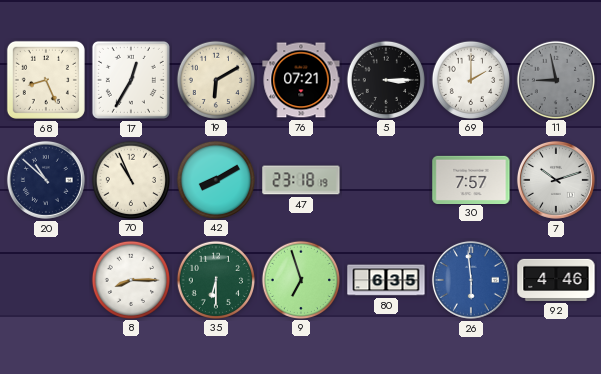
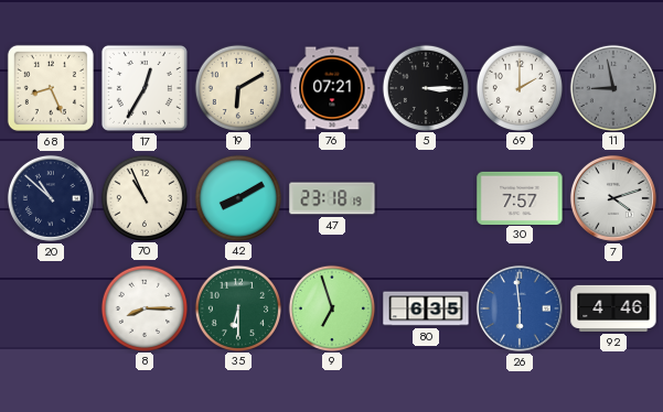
7: 10:12 -> 4:12 (613, 198)
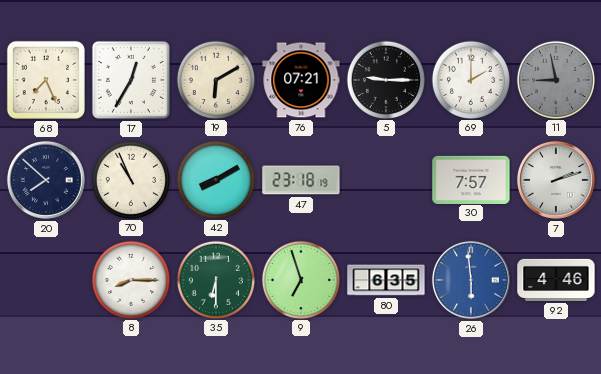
68: 8:26 -> 7:26 (46, 80)
5: 3:15 -> 9:15 (385, 79)
20: 10:52 -> 7:52 (46, 180)
7: 4:12 -> 2:12 (556, 180)
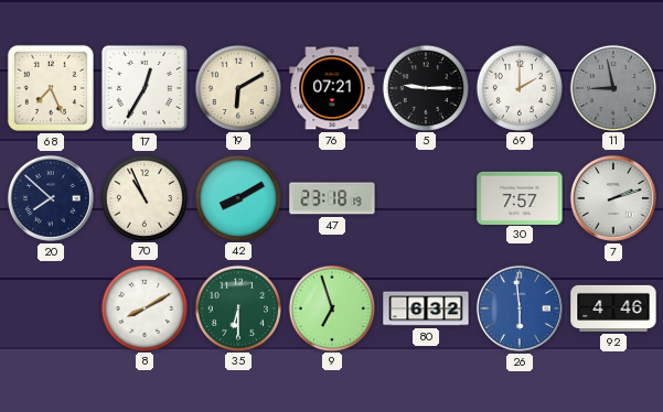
8: 8:15 -> 8:10 (143, 307)
80: 6:35 -> 6:32 (426, 308)
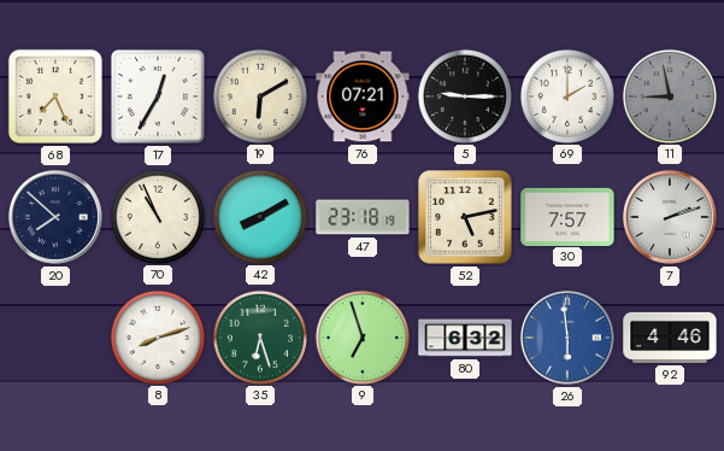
52: none -> 5:13 (465, 217)
8: 8:10 -> 8:12 (157, 336)
35: 6:30 -> 6:27 (259, 336)
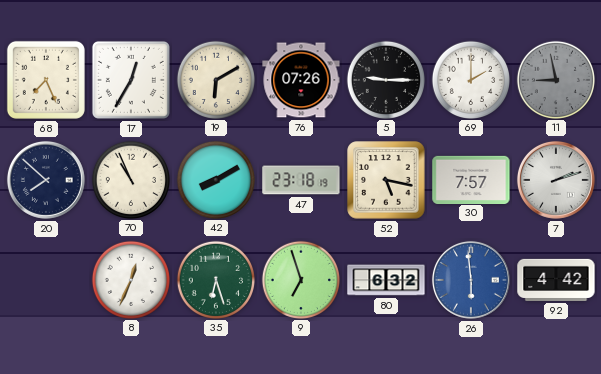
76: 07:21 -> 07:26 (301, 80)
52: 5:13 -> 5:17 (386, 180)
8: 8:12 -> 12:34 (130, 279)
92: 4:46 -> 4:42 (556, 280)
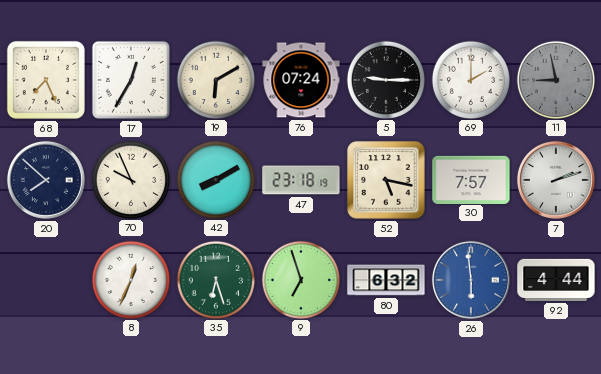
76: 07:26 -> 07:24 (301, 80)
70: 10:56 -> 9:56 (130, 179)
92: 4:42 -> 4:44 (556, 280)
